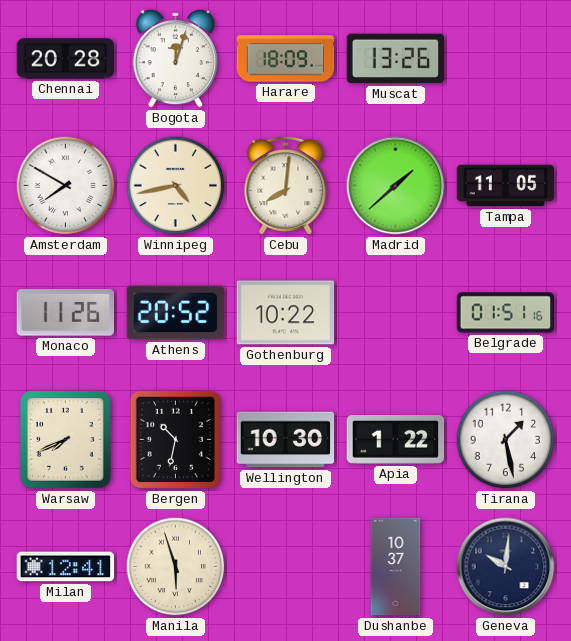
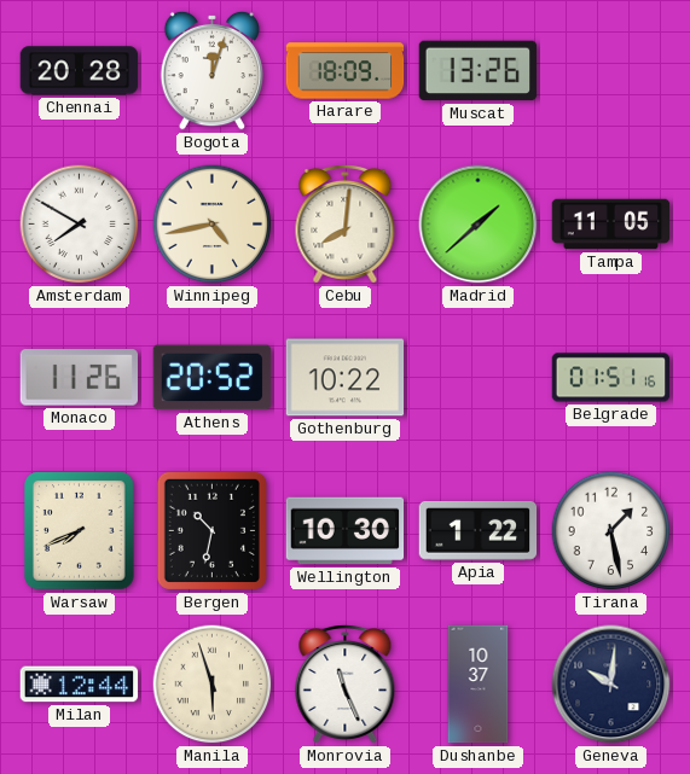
Milan: 12:41 -> 12:44 (80, 685)
Monrovia: none -> 11:26 (346, 683)
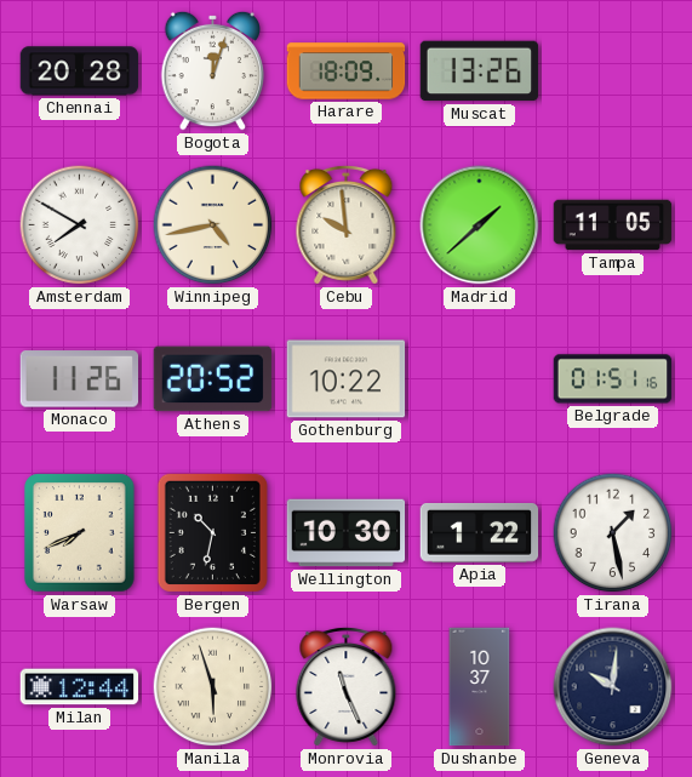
Cebu: 8:01 -> 9:59 (347, 224)
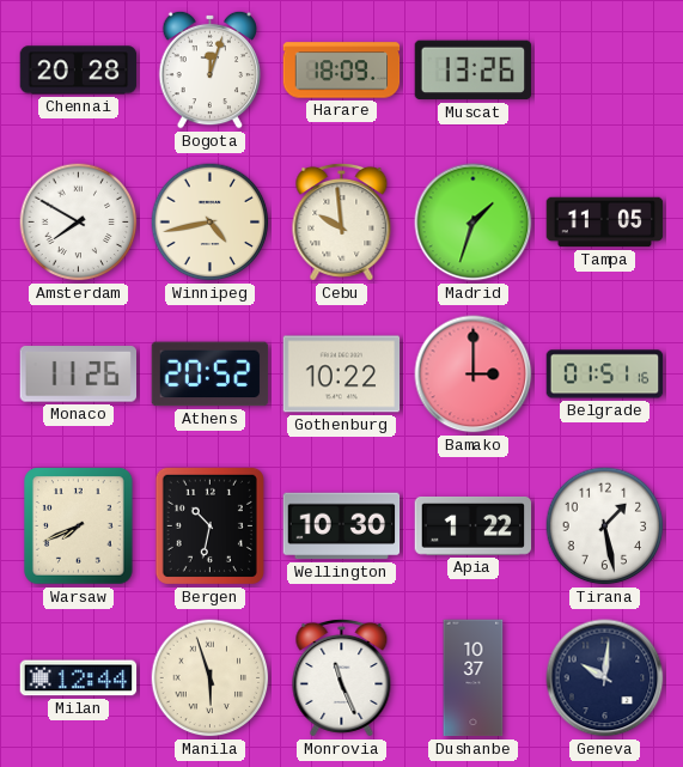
Madrid: 1:38 -> 1:33 (474, 223)
Bamako: none -> 3:00 (474, 375)
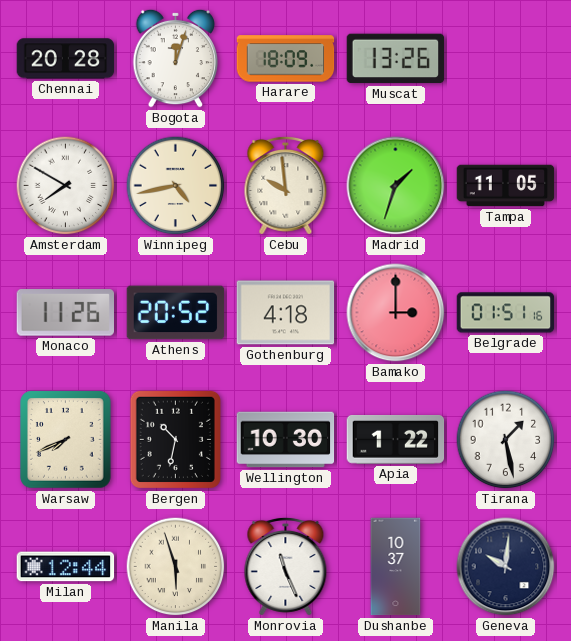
Gothenburg: 10:22 -> 4:18 (286, 313)
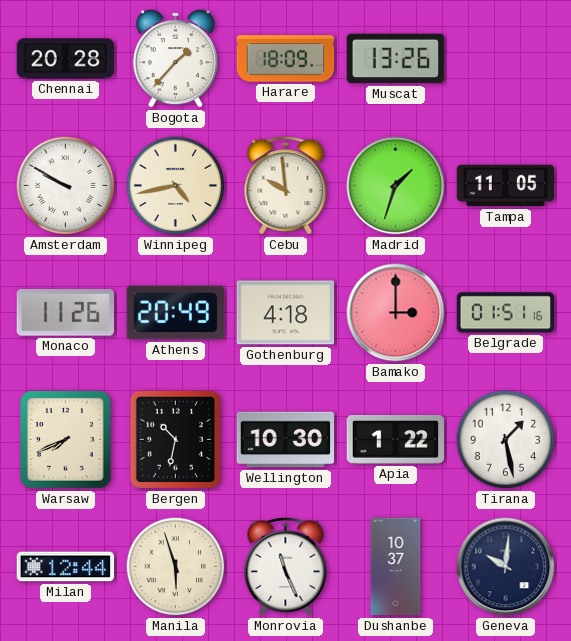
Bogota: 12:03 -> 1:37 (176, 58)
Amsterdam: 7:50 -> 9:50 (66, 186)
Athens: 20:52 -> 20:49 (176, 313)
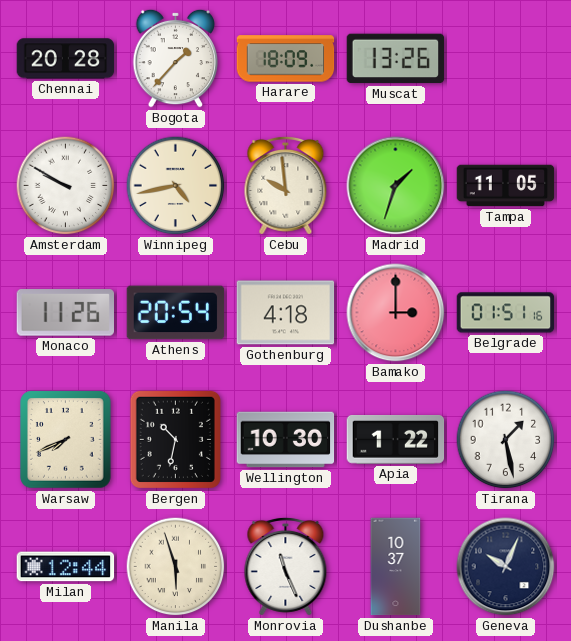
Athens: 20:49 -> 20:54 (176, 313)
Geneva: 10:01 -> 10:04 (506, 567)
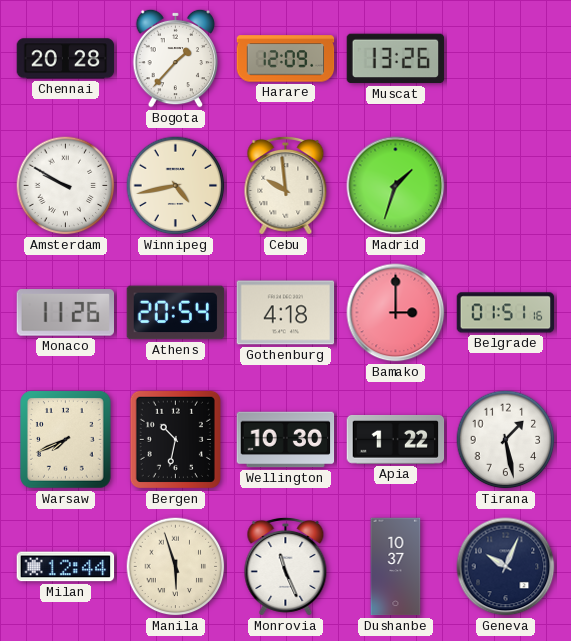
Harare: 18:09 -> 12:09 (286, 59)
Tampa: 11:05 -> none (506, 186)
